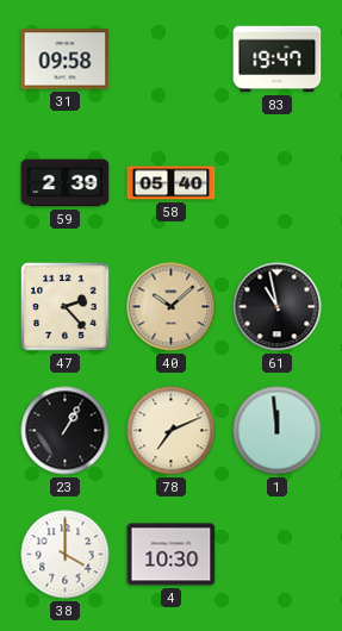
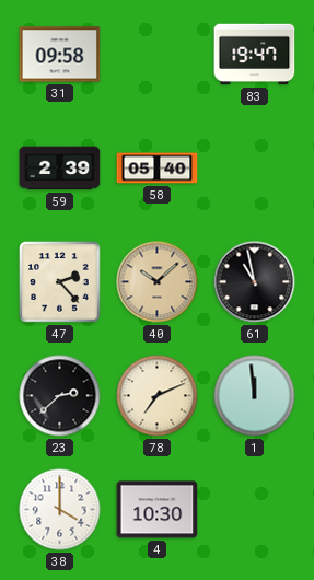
23: 1:05 -> 2:38 (60, 396)
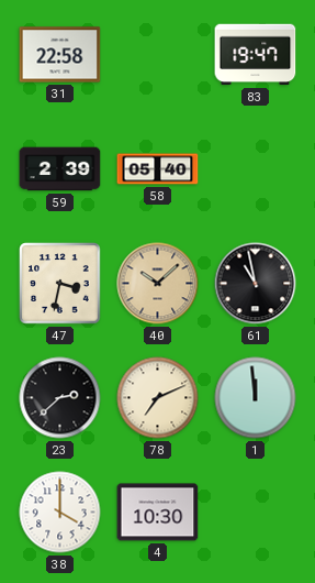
31: 09:58 -> 22:58 (60, 55)
47: 2:23 -> 3:32 (60, 284)
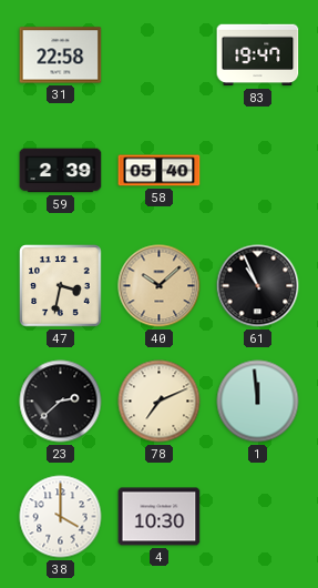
61: 10:58 -> 10:56 (258, 286)
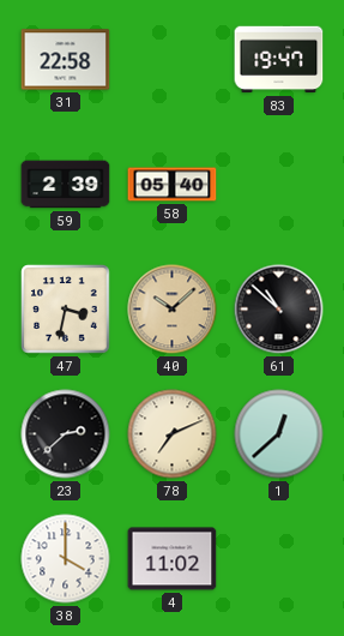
61: 10:56 -> 10:52 (279, 310)
1: 11:59 -> 12:38 (279, 434)
4: 10:30 -> 11:02 (173, 559)
